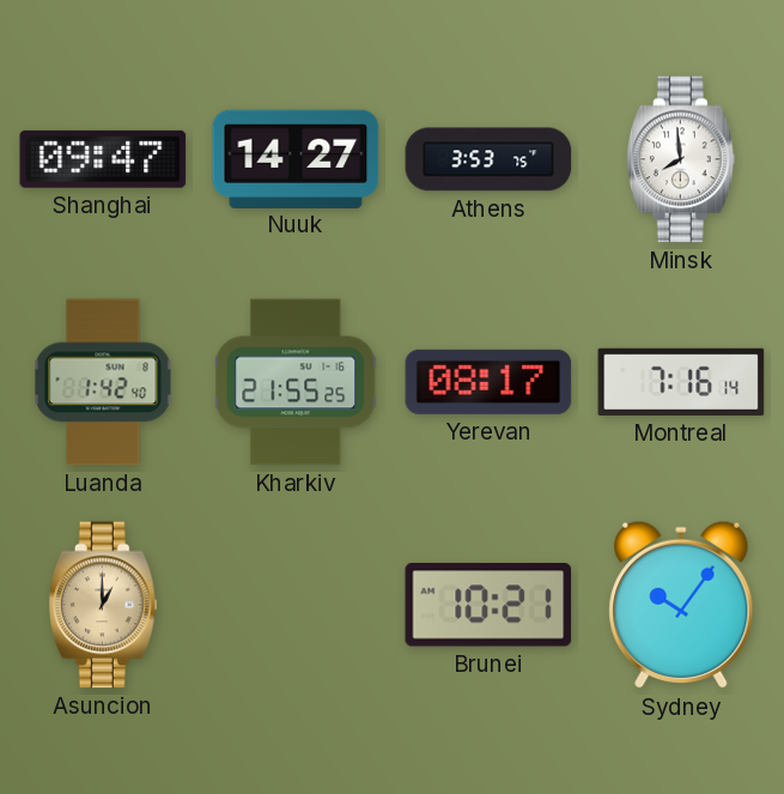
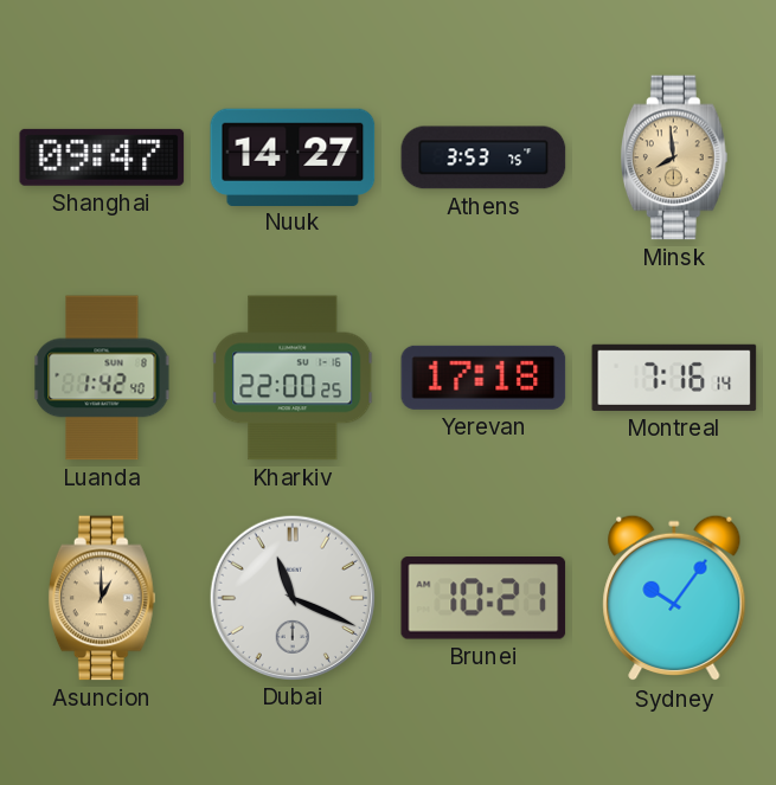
Minsk dial: white -> champagne (674, 157)
Kharkiv: 21:55 -> 22:00 (294, 378)
Yerevan: 08:17 -> 17:18 (483, 378)
Dubai: none -> 11:19 (291, 597)
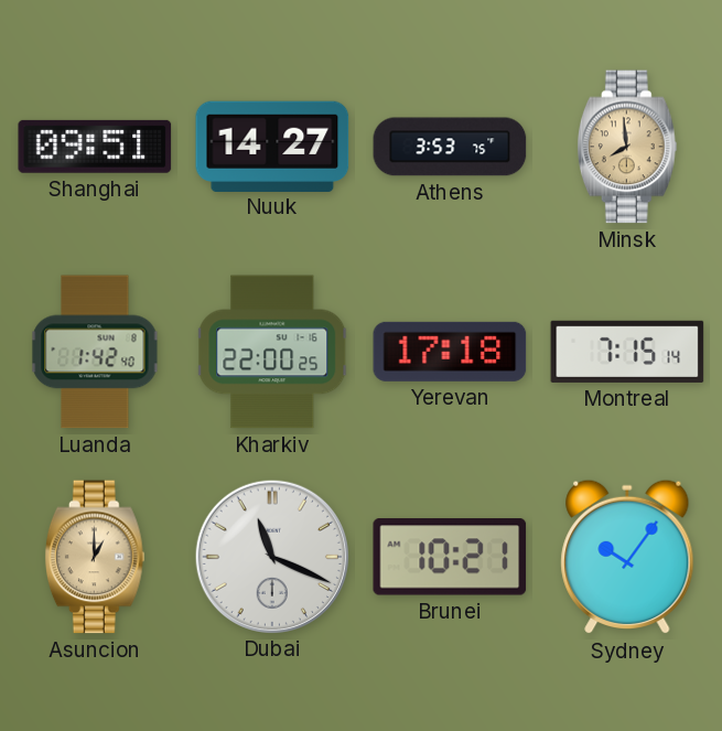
Shanghai: 09:47 -> 09:51 (95, 147)
Montreal: 7:16 -> 7:15 (627, 352)
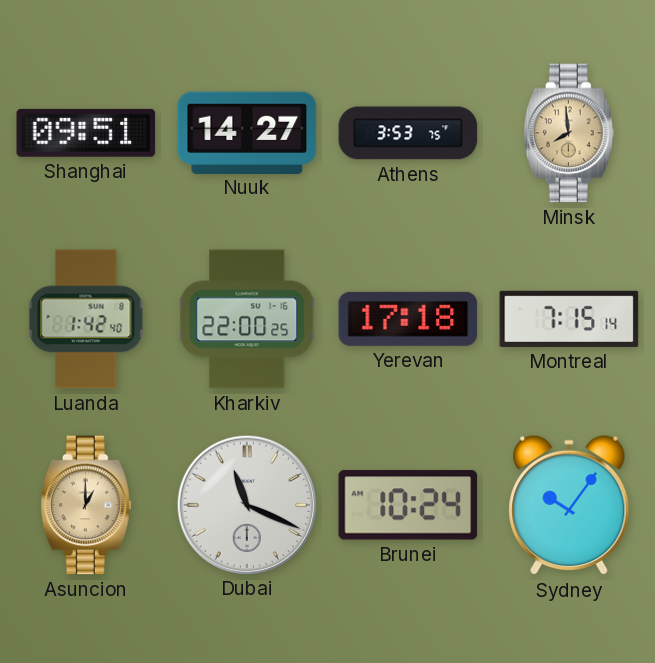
Brunei: 10:21 -> 10:24 (408, 505)
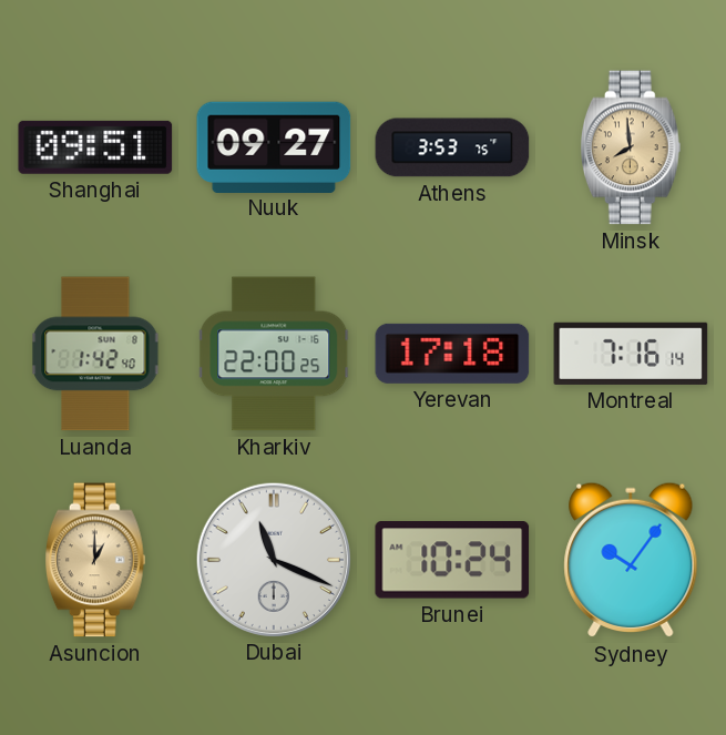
Nuuk: 14:27 -> 09:27 (274, 146)
Montreal: 7:15 -> 7:16 (631, 354)
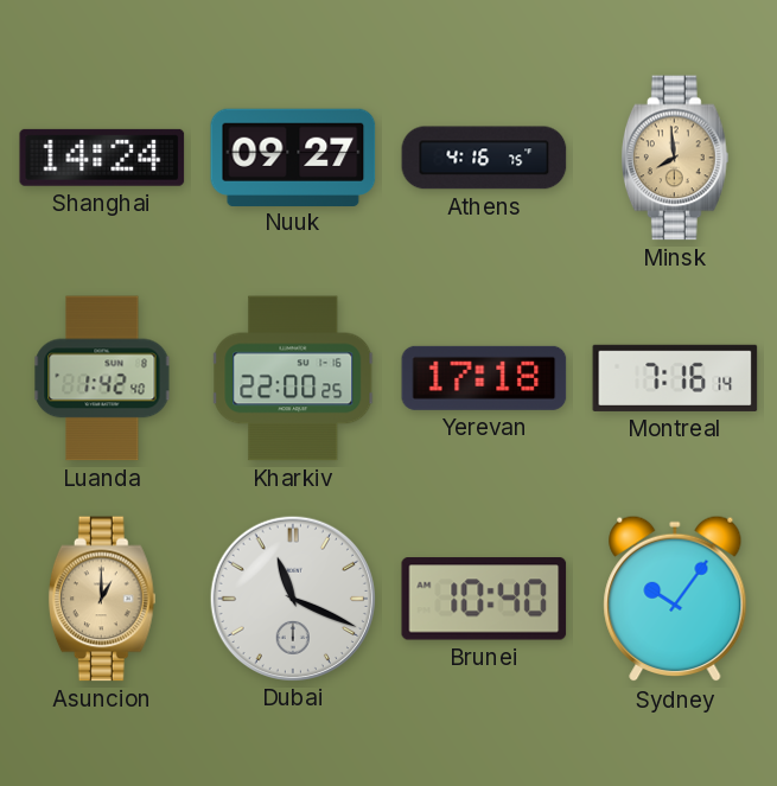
Shanghai: 09:51 -> 14:24 (102, 158)
Athens: 3:53 -> 4:16 (484, 158)
Brunei: 10:24 -> 10:40 (484, 599)
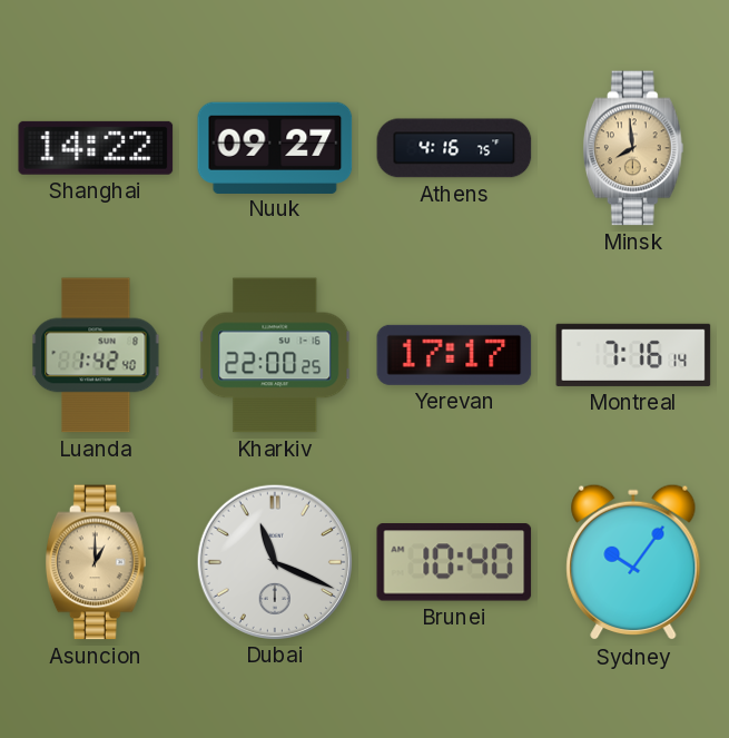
Shanghai: 14:24 -> 14:22 (96, 148)
Yerevan: 17:18 -> 17:17 (454, 355)
